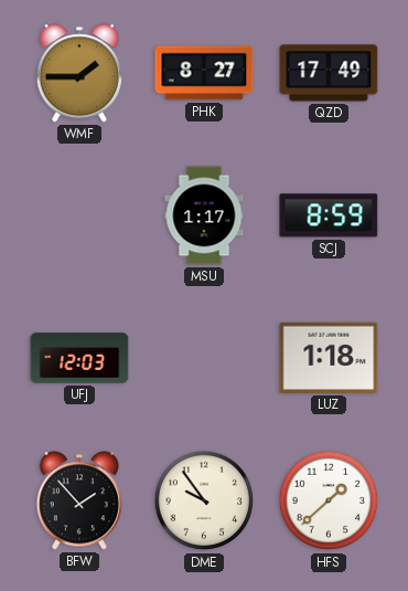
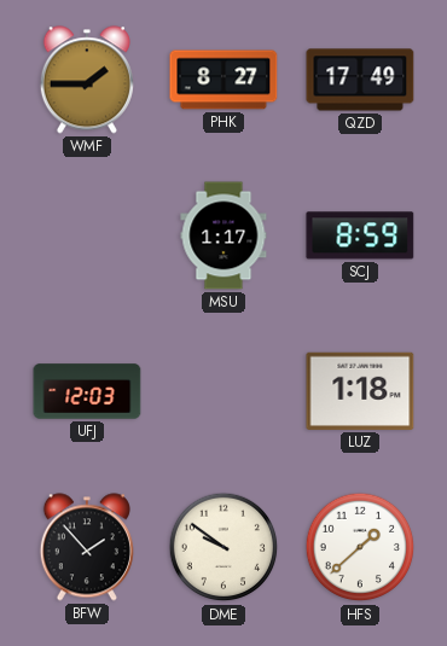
DME: 9:54 -> 9:51 (224, 547)
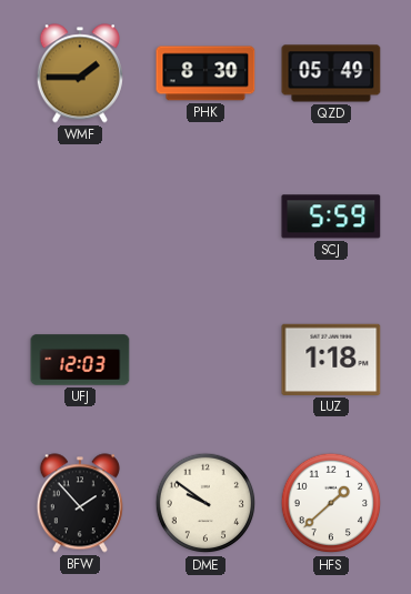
PHK: 8:27 -> 8:30 (205, 73)
QZD: 17:49 -> 05:49 (331, 73)
MSU: 1:17 -> none (224, 235)
SCJ: 8:59 -> 5:59 (331, 217)
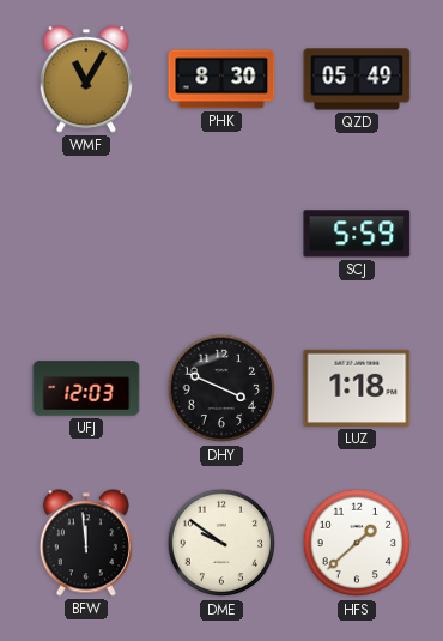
WMF: 1:45 -> 11:05 (86, 79)
DHY: none -> 3:49 (221, 388)
BFW: 1:53 -> 11:59 (86, 543)
